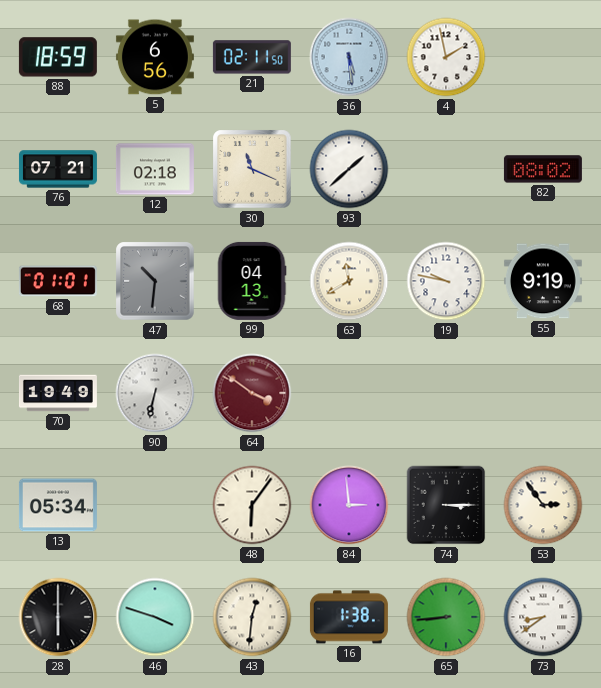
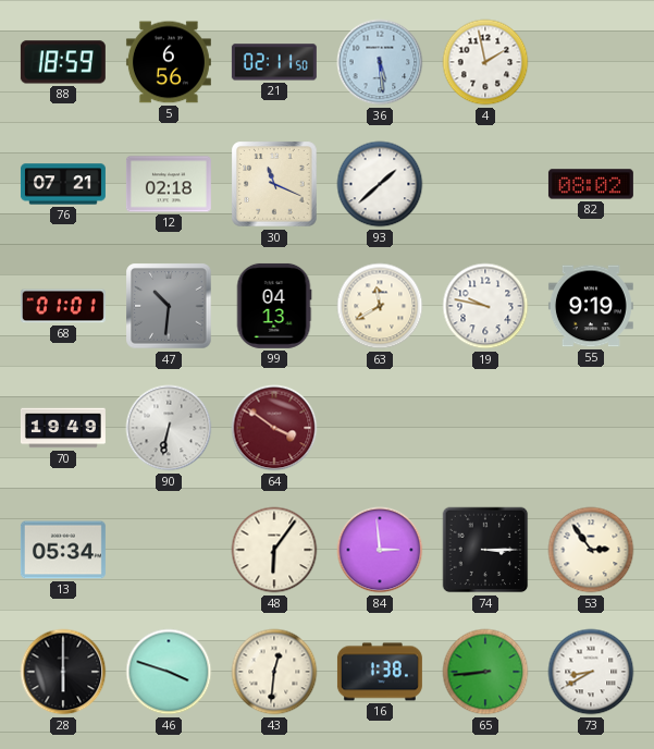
73: 8:39 -> 8:40 (591, 672)
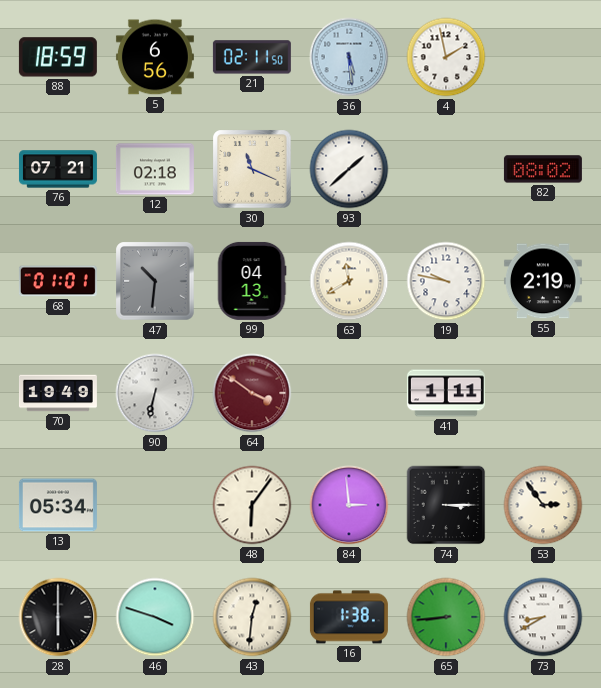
55: 9:19 -> 2:19 (543, 281)
41: none -> 1:11 (446, 393)
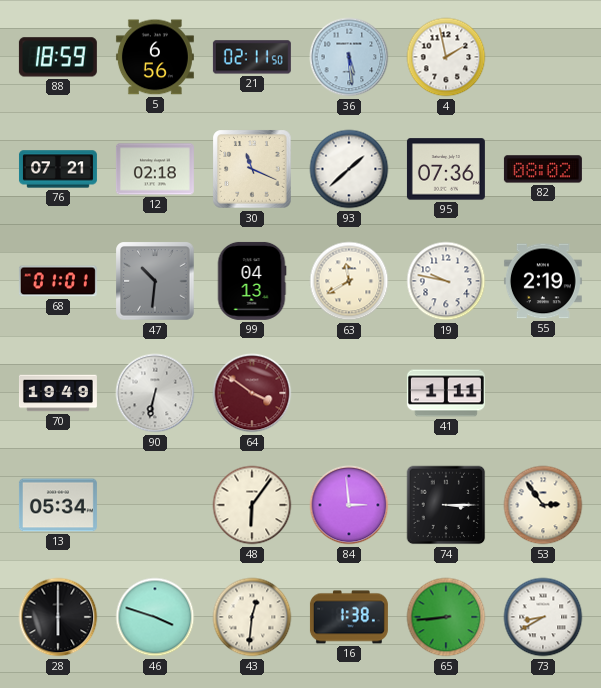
95: none -> 07:36 (446, 169)
